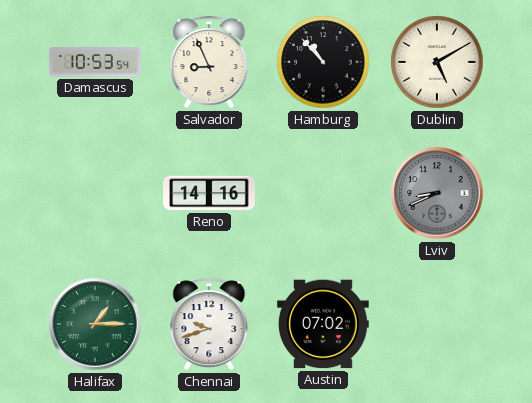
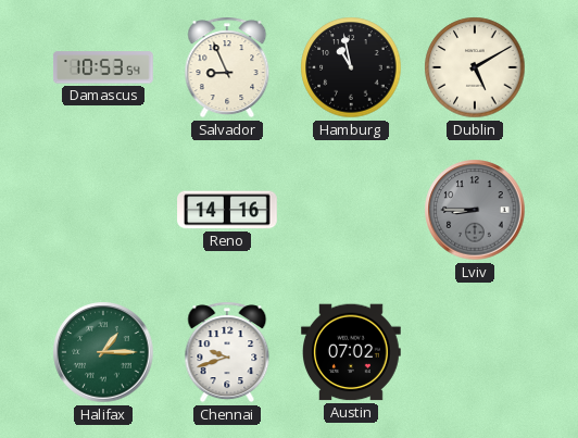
Hamburg: 10:53 -> 10:58 (351, 67)
Lviv: 8:41 -> 8:45 (475, 210)
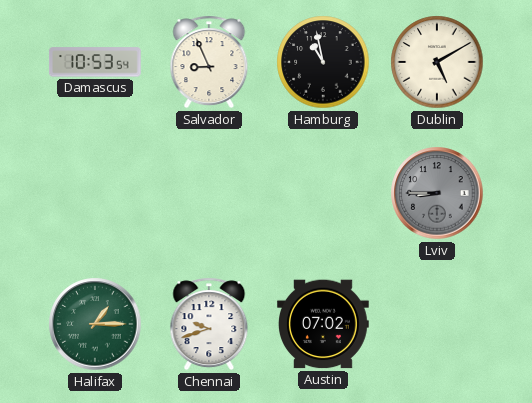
Reno: 14:16 -> none (227, 210)
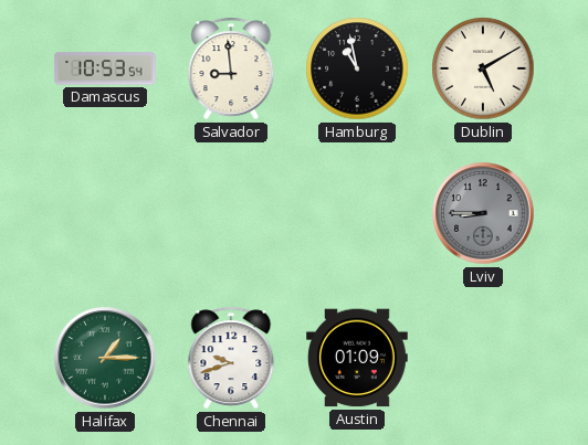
Salvador: 8:56 -> 8:59 (231, 68)
Austin: 07:02 -> 01:09 (358, 358)
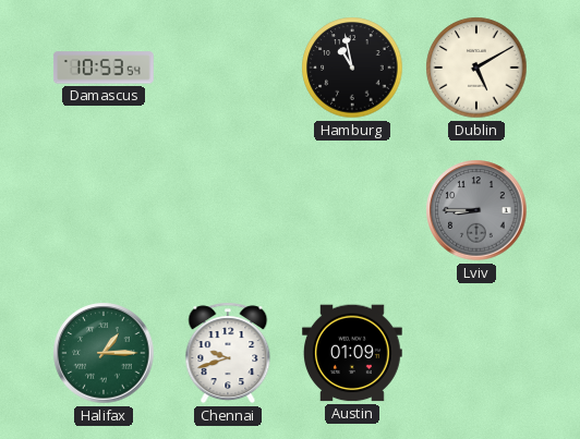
Salvador: 8:59 -> none (231, 68)
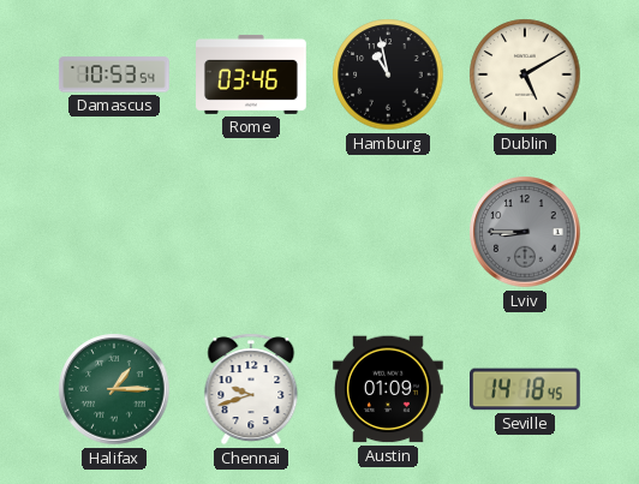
Rome: none -> 03:46 (251, 74)
Seville: none -> 14:18 (526, 389)
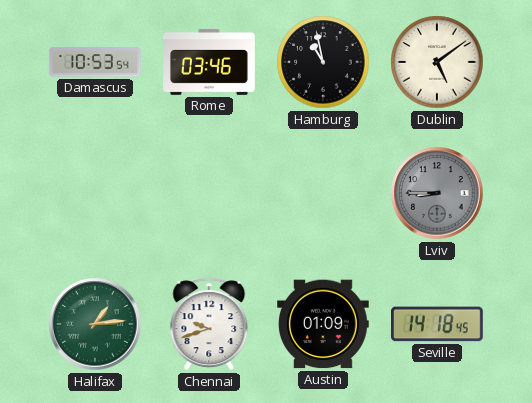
Dublin: 5:10 -> 5:09 (437, 62)
Halifax: 1:15 -> 1:14 (95, 324)
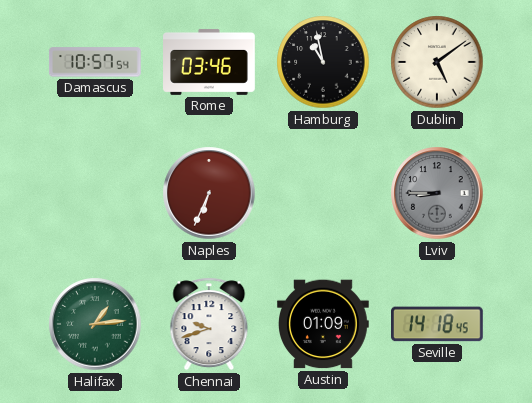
Damascus: 10:53 -> 10:57 (96, 62)
Naples: none -> 6:34 (209, 193)
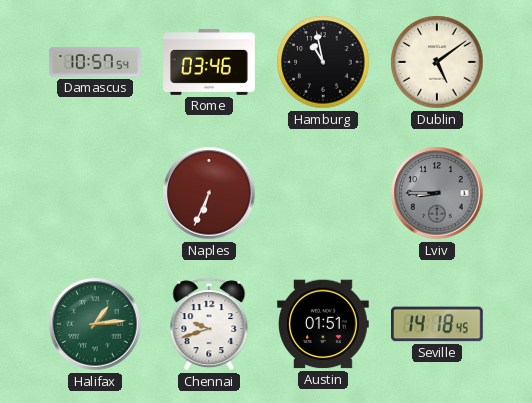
Austin: 01:09 -> 01:51 (324, 324)
